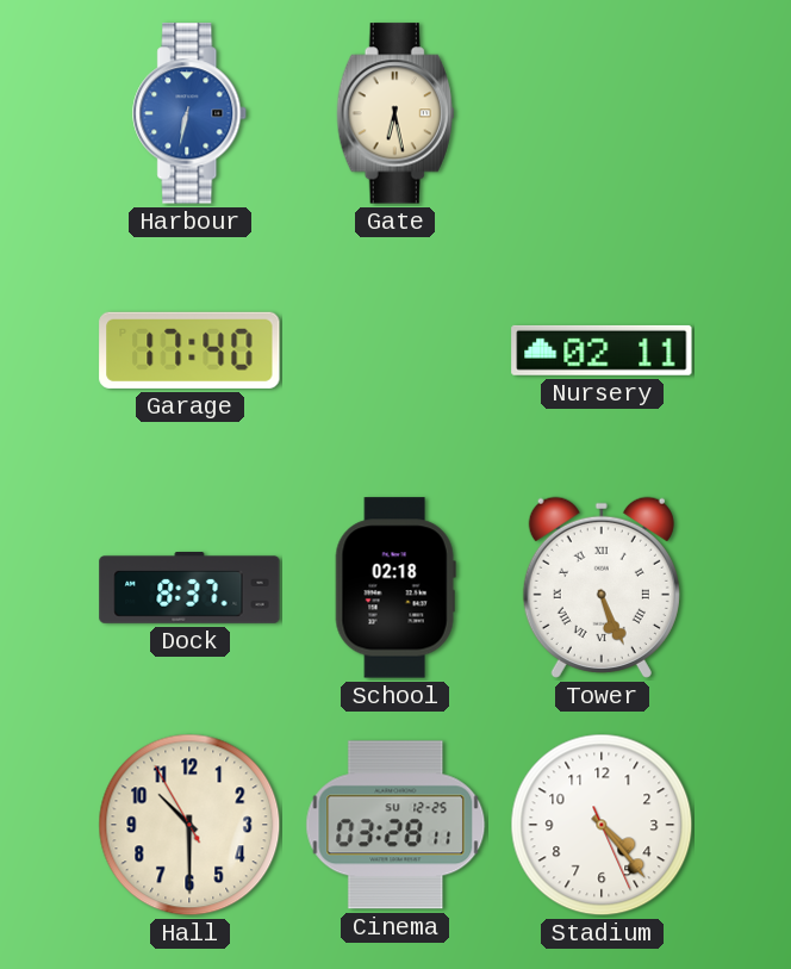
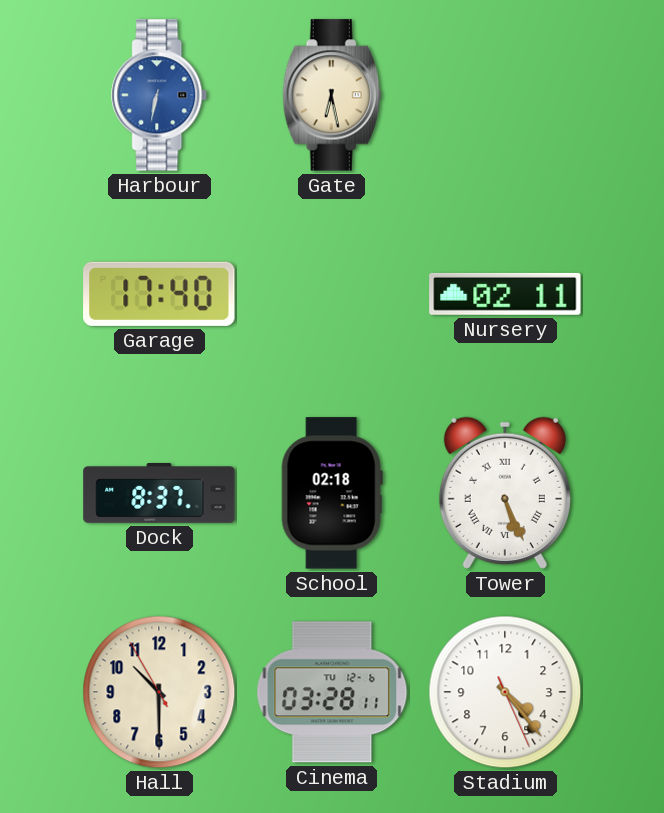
Cinema date: SU 12-25 -> TU 12-6 (332, 692)
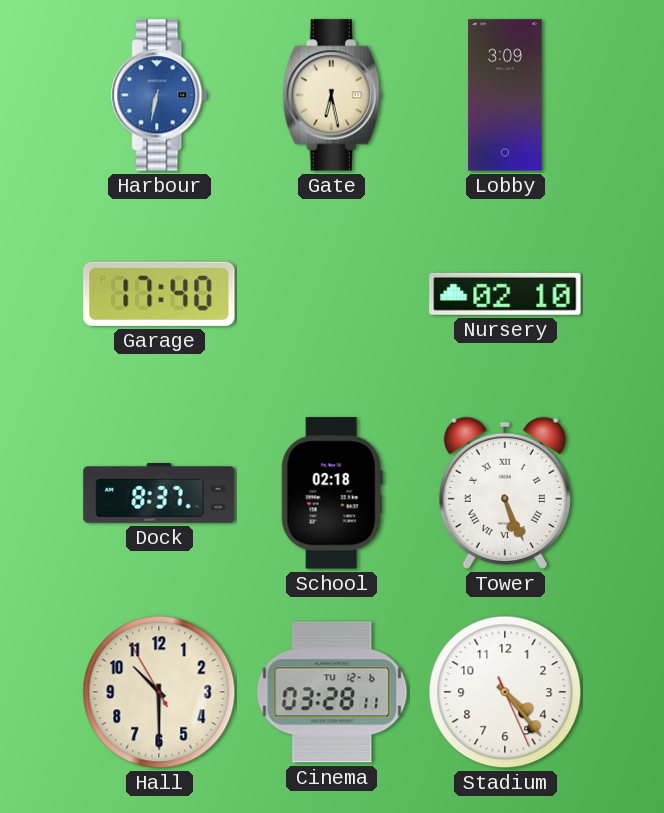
Lobby: none -> 3:09 (505, 95)
Nursery: 02:11 -> 02:10 (505, 294)
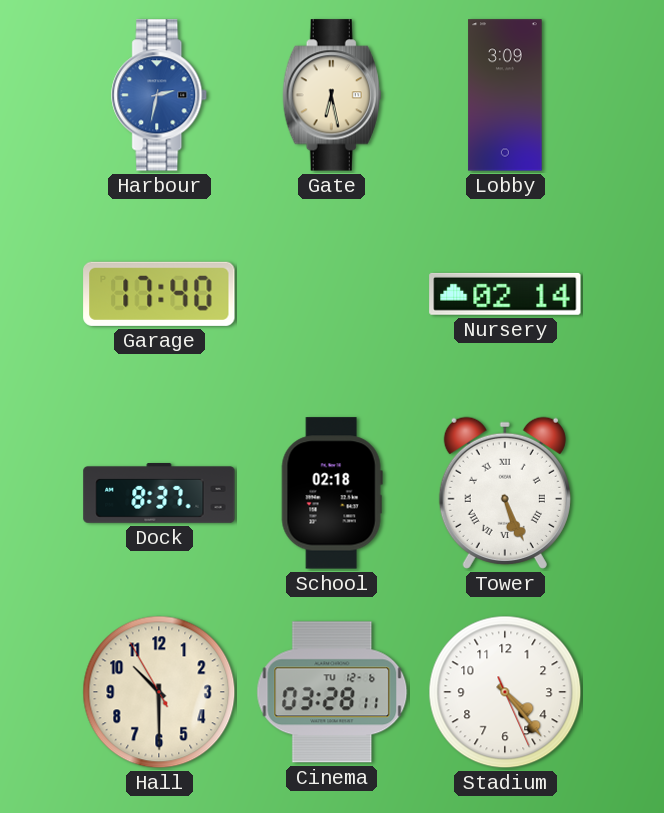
Harbour: 6:32 -> 2:32 (160, 95)
Nursery: 02:10 -> 02:14 (505, 294)
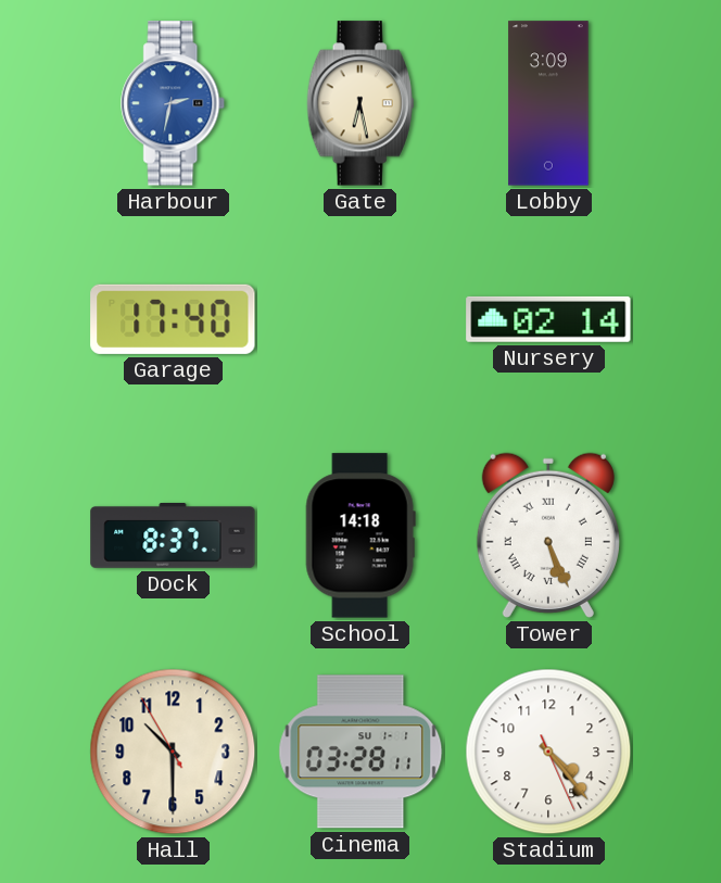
School: 02:18 -> 14:18 (360, 535)
Cinema date: TU 12-6 -> SU 1-1 (360, 752)
